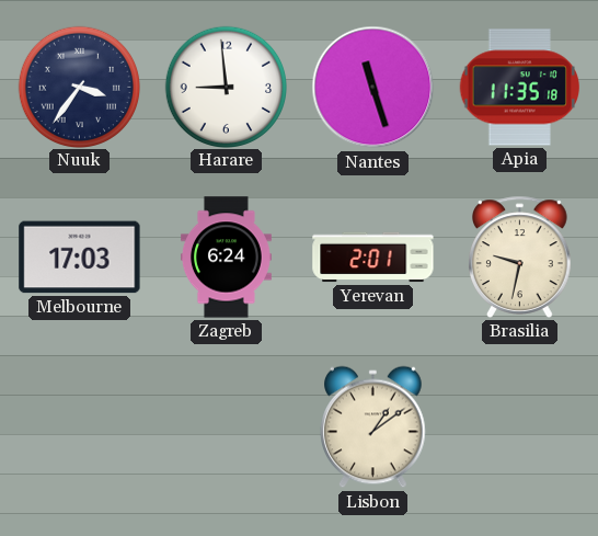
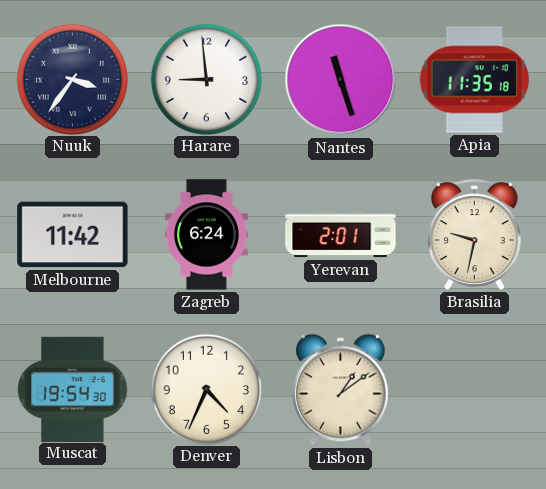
Melbourne: 17:03 -> 11:42 (73, 235)
Muscat: none -> 19:54 (73, 389)
Denver: none -> 4:34 (206, 389)
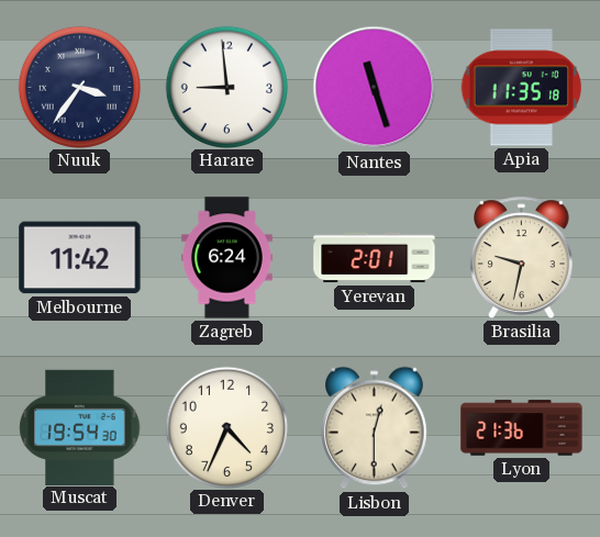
Lisbon: 1:09 -> 12:30 (375, 428)
Lyon: none -> 21:36 (522, 428)
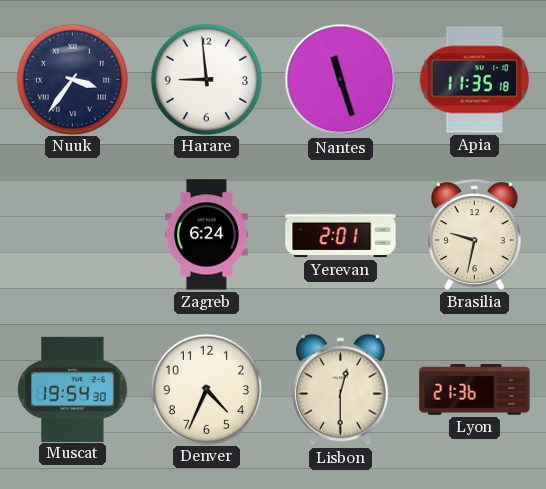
Melbourne: 11:42 -> none (80, 258)
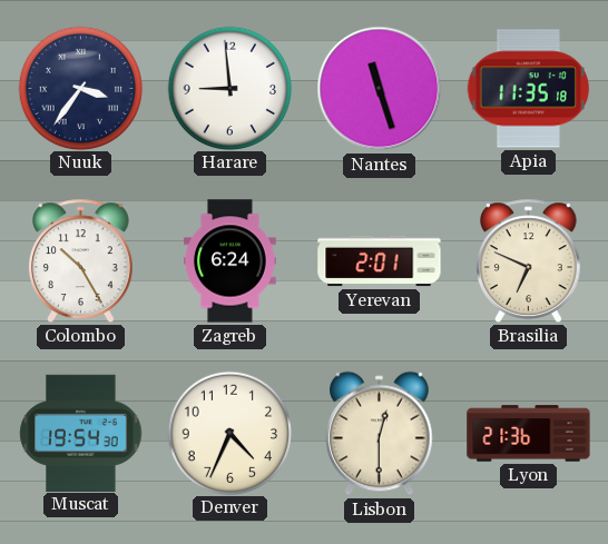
Colombo: none -> 10:25 (81, 260)
Brasilia: 9:32 -> 6:49 (529, 260)
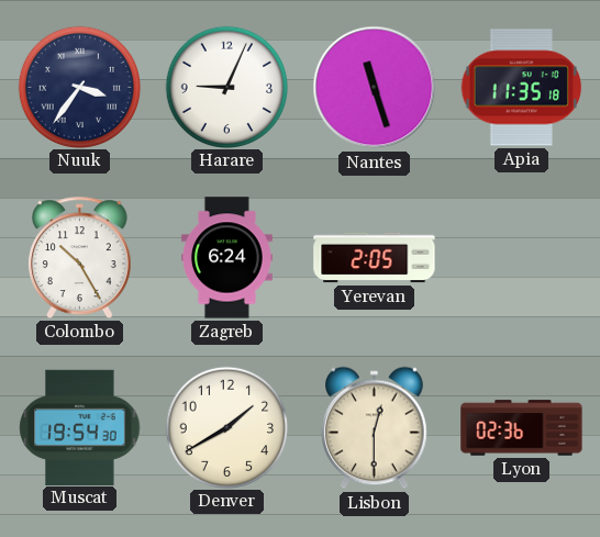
Harare: 8:59 -> 9:04 (226, 87)
Yerevan: 2:01 -> 2:05 (375, 258)
Brasilia: 6:49 -> none (529, 260)
Denver: 4:34 -> 1:40 (226, 427)
Lyon: 21:36 -> 02:36 (522, 428)
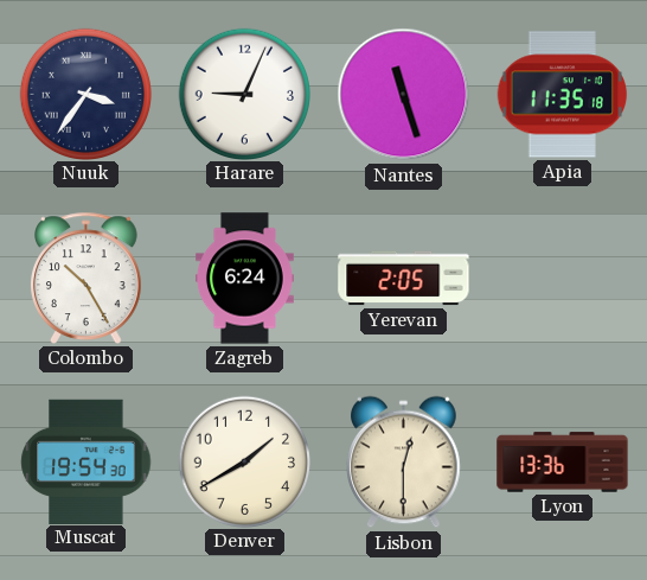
Lyon: 02:36 -> 13:36 (563, 463)
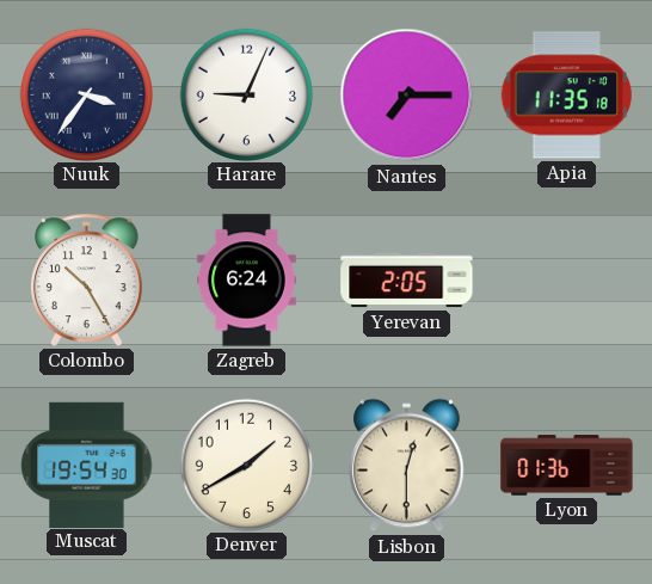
Nantes: 11:27 -> 7:15 (407, 96)
Lyon: 13:36 -> 01:36 (567, 466)
